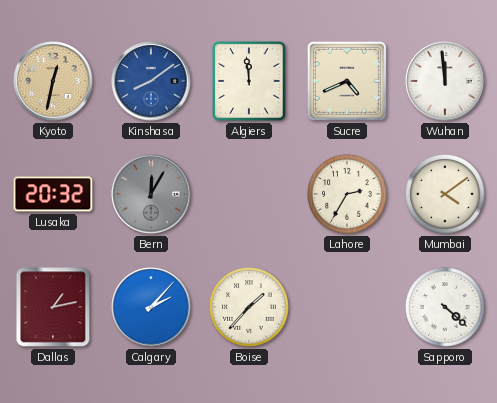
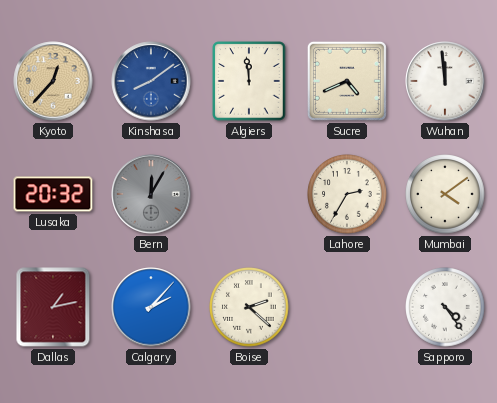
Kyoto: 12:32 -> 12:37 (53, 81)
Boise: 1:37 -> 2:22 (249, 307)
Sapporo: 4:22 -> 4:24 (445, 307)
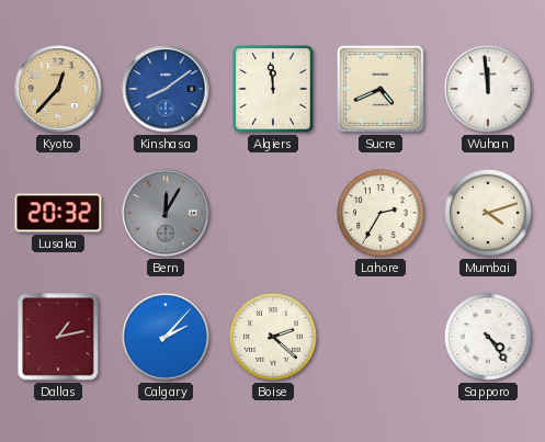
Mumbai: 4:09 -> 4:12 (488, 213)
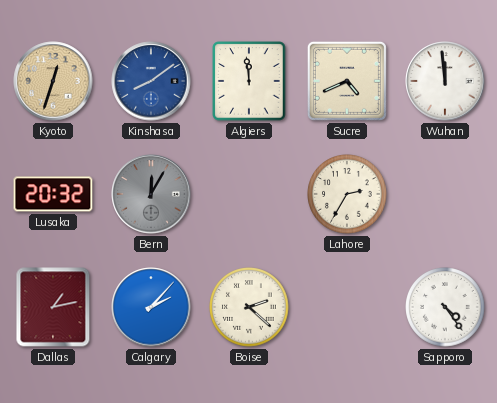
Kyoto: 12:37 -> 12:33 (53, 81)
Mumbai: 4:12 -> none (488, 213)
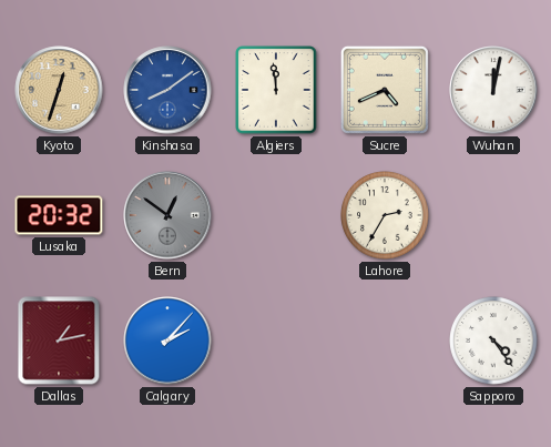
Wuhan: 11:59 -> 12:02 (493, 90)
Bern: 12:05 -> 12:51 (167, 215)
Boise: 2:22 -> none (249, 307)
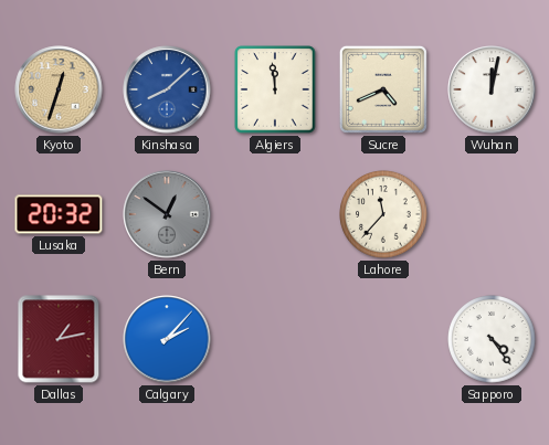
Kinshasa: 8:09 -> 8:08 (167, 89)
Lahore: 2:35 -> 11:37 (383, 214)
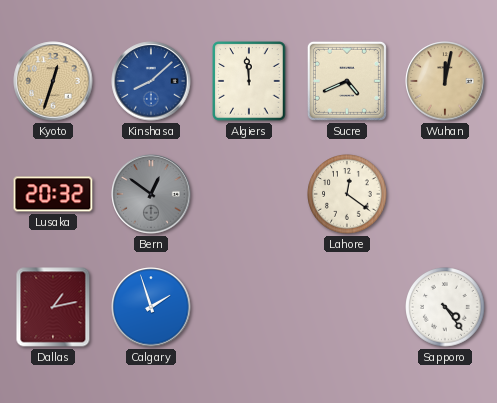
Wuhan dial: white -> champagne (445, 81)
Lahore: 11:37 -> 12:21 (347, 194)
Calgary: 2:07 -> 1:57 (151, 307)
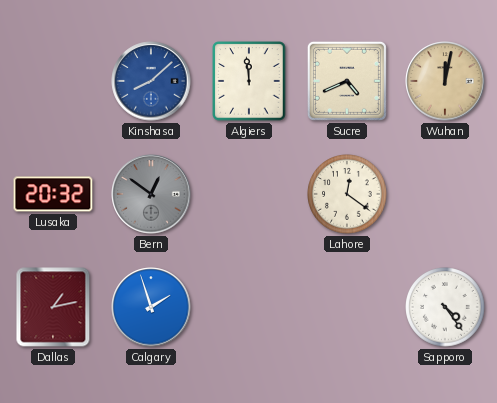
Kyoto: 12:33 -> none (53, 81)
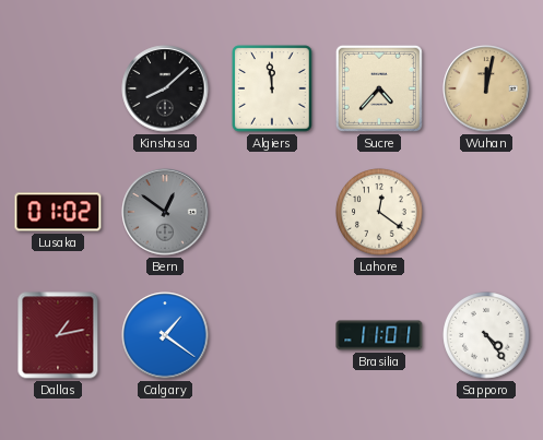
Kinshasa dial: blue -> black (165, 88)
Sucre: 4:41 -> 4:37 (379, 88)
Lusaka: 20:32 -> 01:02 (58, 212)
Calgary: 1:57 -> 1:21 (165, 335)
Brasilia: none -> 11:01 (379, 335)
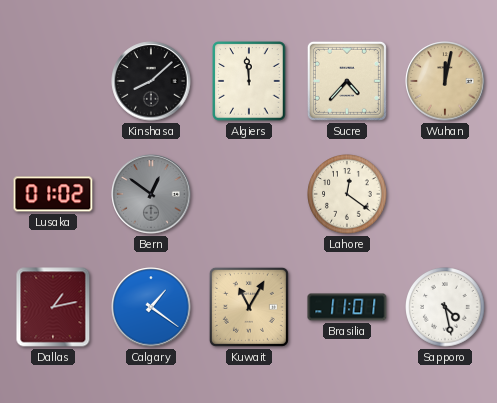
Kuwait: none -> 11:05 (249, 307)
Sapporo: 4:24 -> 4:28 (445, 307)
